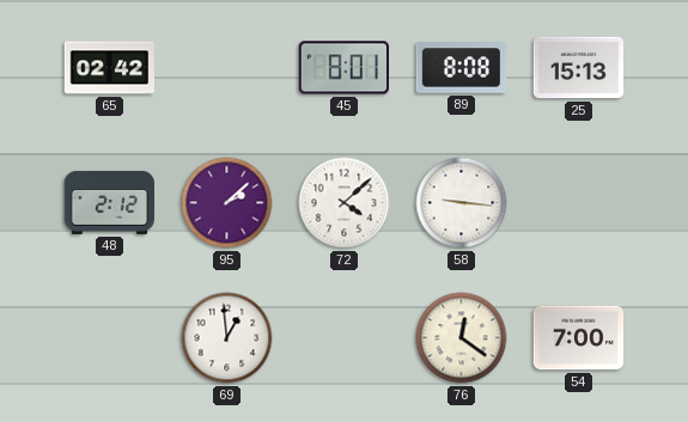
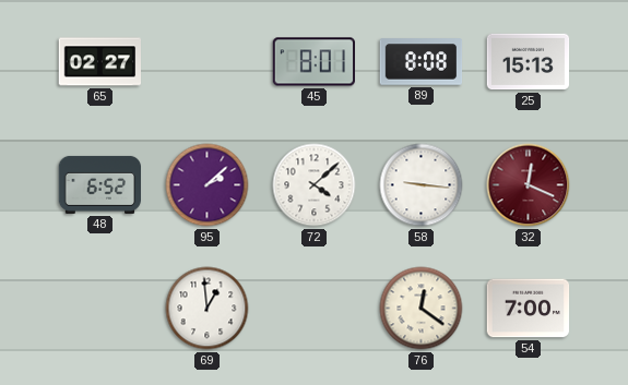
65: 02:42 -> 02:27 (99, 62)
48: 2:12 -> 6:52 (100, 184)
32: none -> 12:19 (529, 185)
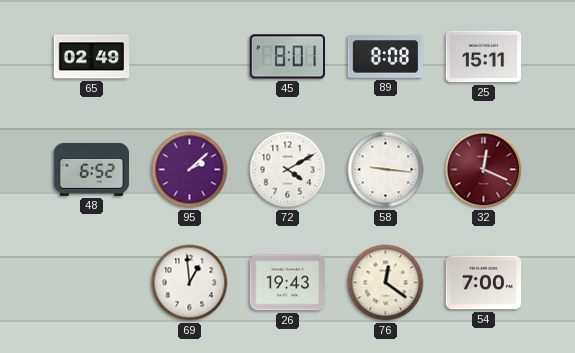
65: 02:27 -> 02:49 (91, 57)
25: 15:13 -> 15:11 (484, 57)
72: 4:08 -> 4:10 (288, 170)
26: none -> 19:43 (288, 283)
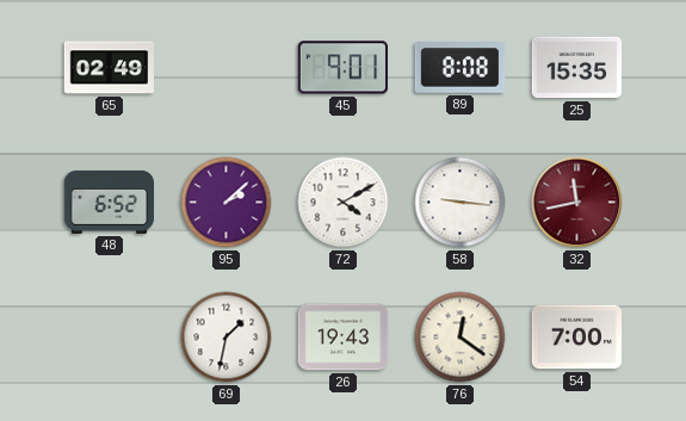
45: 8:01 -> 9:01 (342, 68)
25: 15:11 -> 15:35 (577, 68)
32: 12:19 -> 11:43 (577, 203)
69: 12:59 -> 1:32 (227, 338)
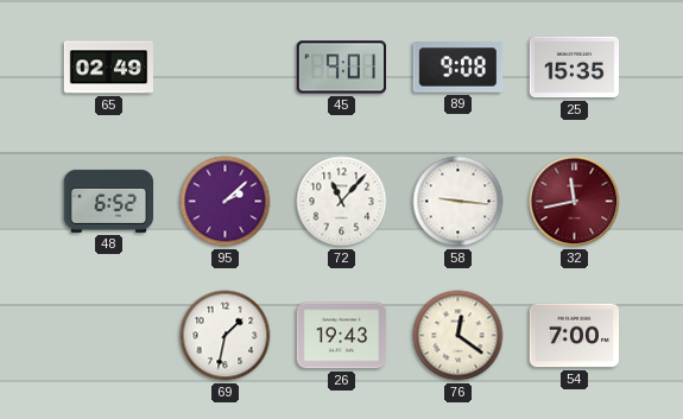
89: 8:08 -> 9:08 (459, 68)
72: 4:10 -> 11:07 (342, 202)
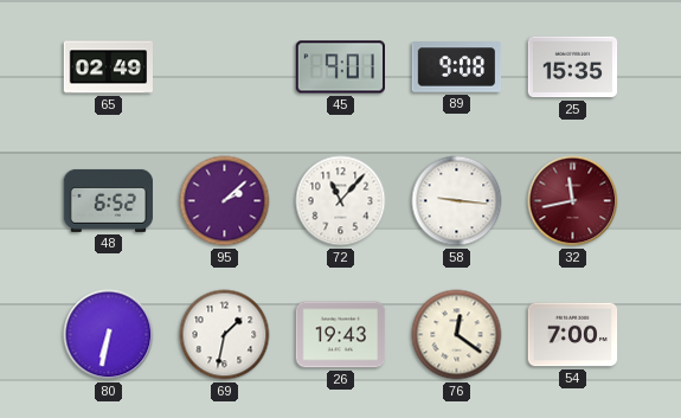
80: none -> 6:32 (109, 335)
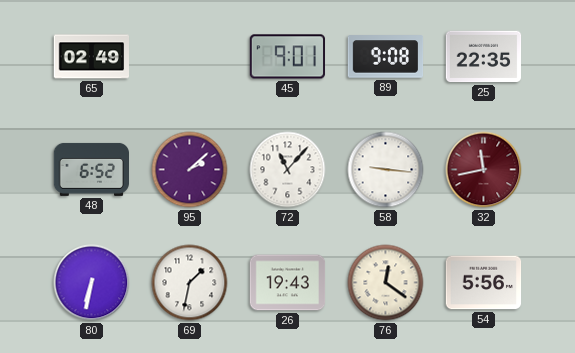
25: 15:35 -> 22:35 (484, 57)
54: 7:00 -> 5:56 (484, 283)
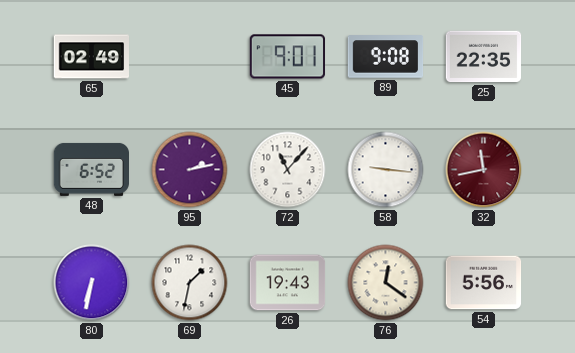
95: 2:08 -> 2:13 (190, 170)
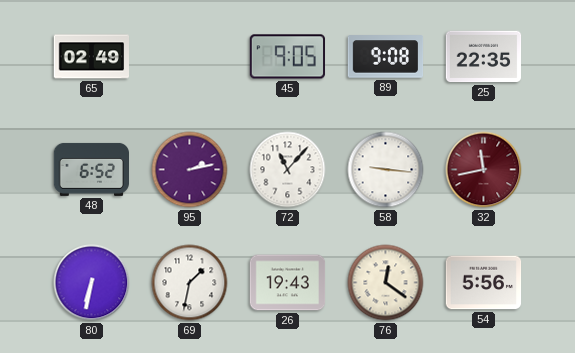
45: 9:01 -> 9:05 (287, 57)
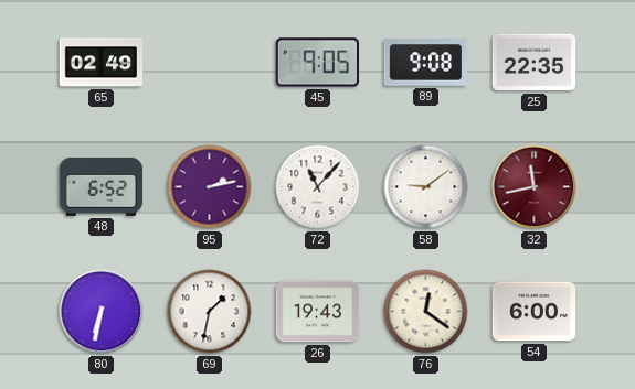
58: 9:16 -> 9:09 (426, 187)
54: 5:56 -> 6:00 (535, 312)
